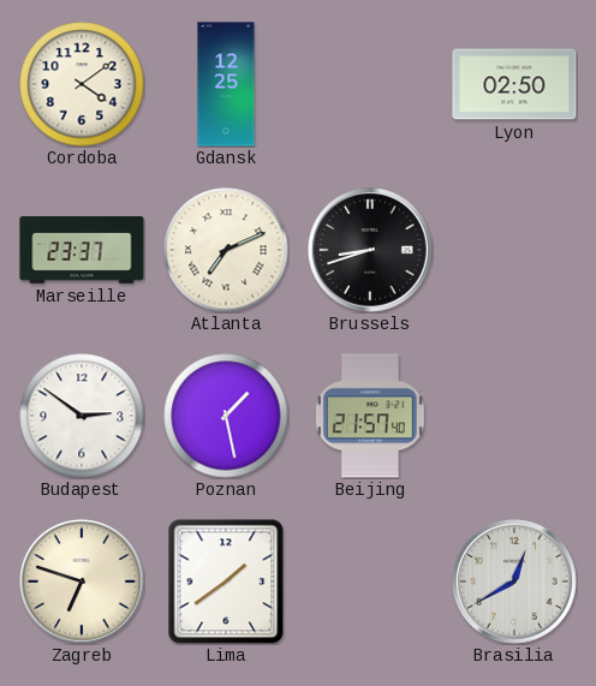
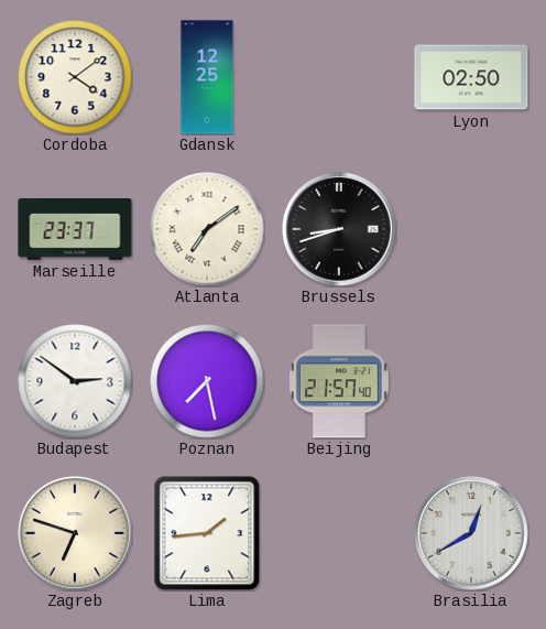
Atlanta: 7:11 -> 7:09 (207, 229)
Poznan: 1:28 -> 7:28 (207, 381)
Lima: 1:39 -> 1:44 (207, 533)
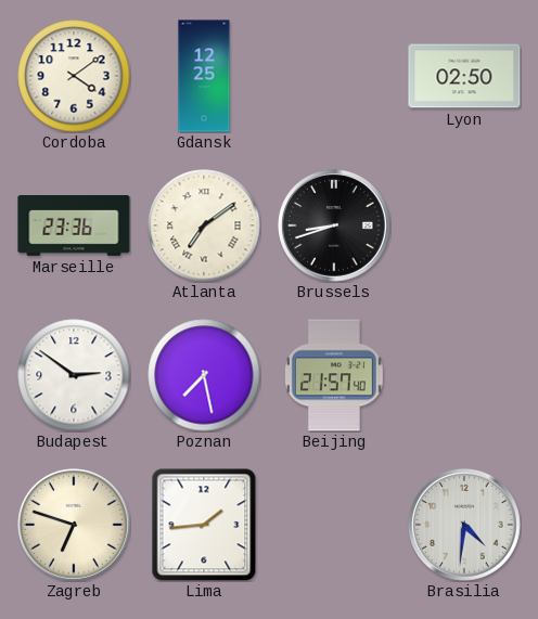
Marseille: 23:37 -> 23:36 (74, 227)
Brasilia: 12:40 -> 4:31 (465, 526)
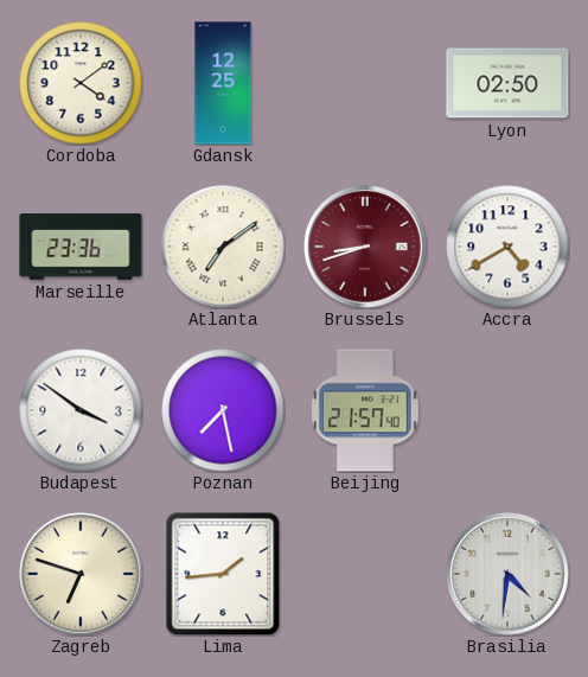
Brussels dial: black -> burgundy (366, 248)
Accra: none -> 4:40 (507, 247)
Budapest: 2:51 -> 3:51 (81, 410)
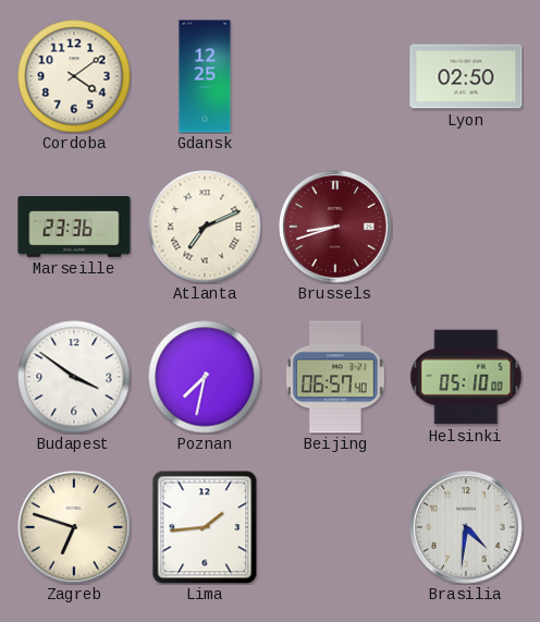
Atlanta: 7:09 -> 7:11 (205, 227)
Accra: 4:40 -> none (507, 247)
Poznan: 7:28 -> 7:32 (205, 377)
Beijing: 21:57 -> 06:57 (335, 377)
Helsinki: none -> 05:10 (466, 377)
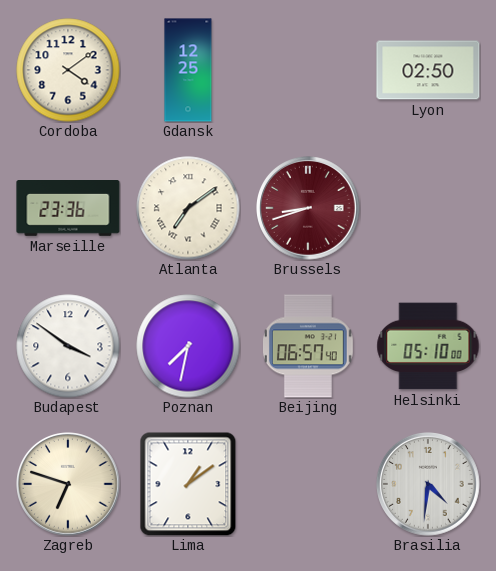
Atlanta: 7:11 -> 7:09 (188, 208)
Lima: 1:44 -> 1:09 (188, 484)
